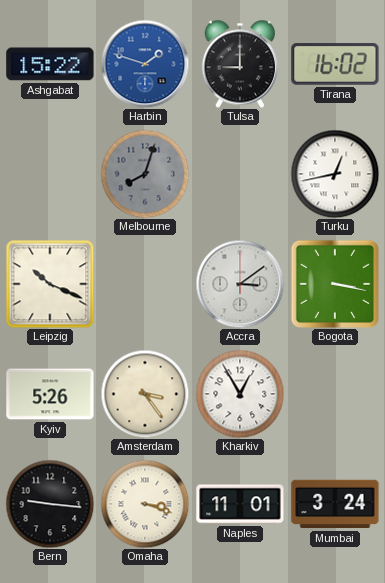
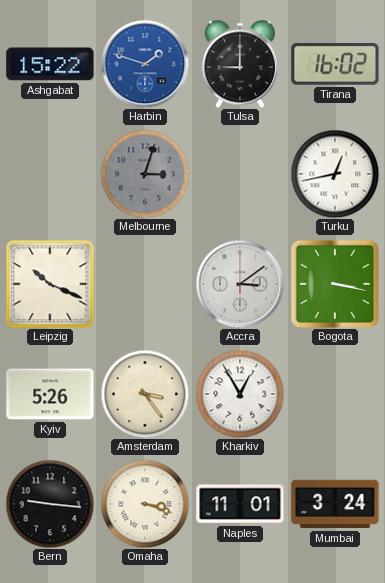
Melbourne: 8:03 -> 3:03 (145, 174)
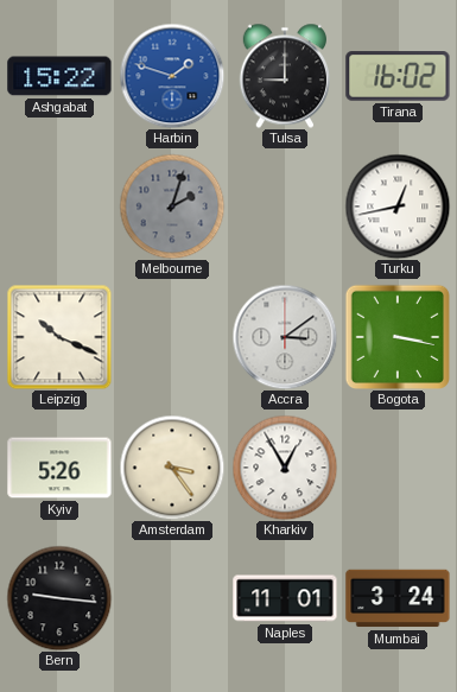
Melbourne: 3:03 -> 2:03 (172, 207)
Omaha: 3:18 -> none (145, 504)
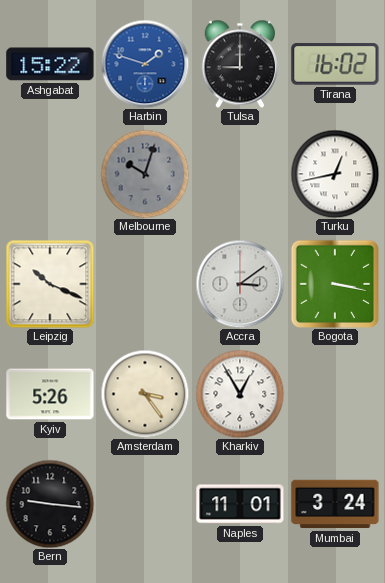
Melbourne: 2:03 -> 10:03 (145, 174)
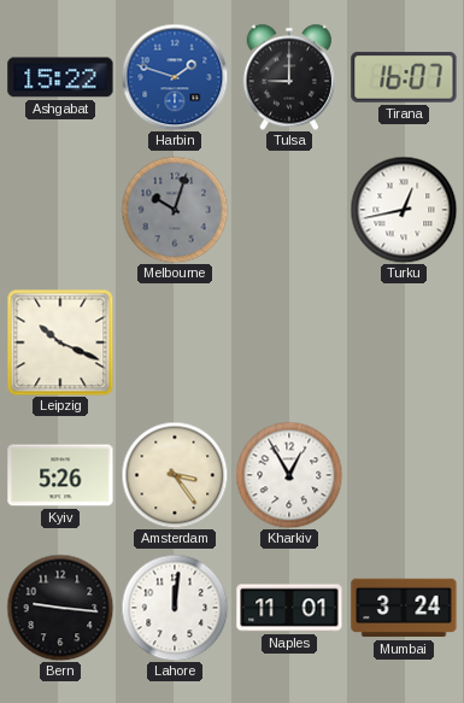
Tirana: 16:02 -> 16:07 (404, 77)
Accra: 3:09 -> none (240, 284)
Bogota: 3:17 -> none (334, 283)
Lahore: none -> 12:01 (175, 608)
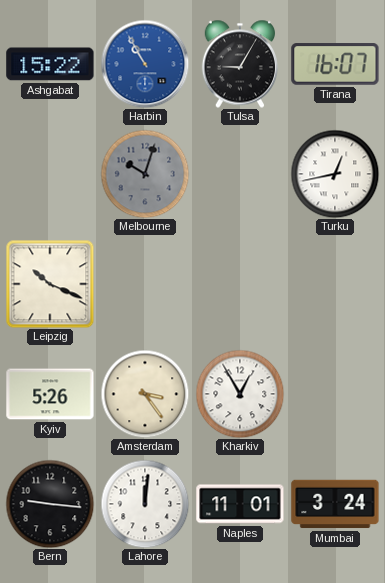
Harbin: 1:48 -> 10:55 (145, 64)
Tulsa: 9:00 -> 9:05 (239, 64)
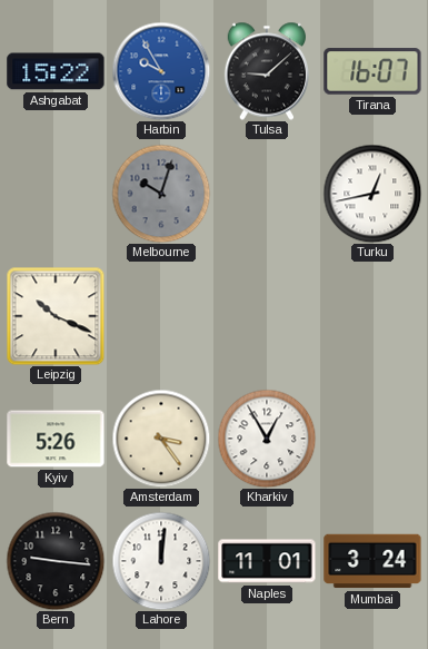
Harbin: 10:55 -> 9:55 (161, 71)
Tulsa: 9:05 -> 9:08 (266, 71)
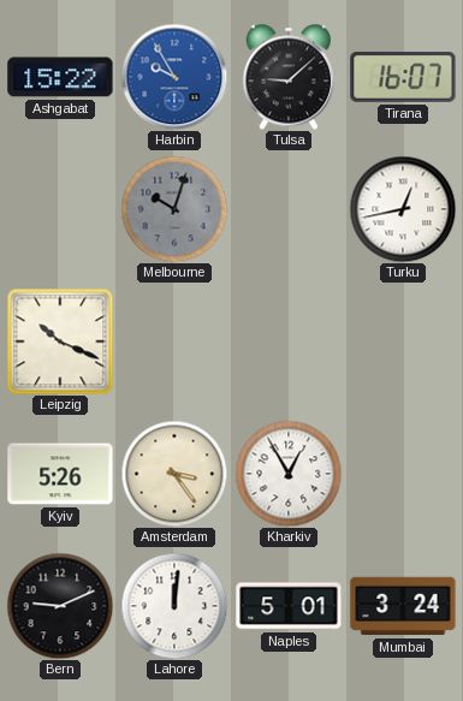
Bern: 9:16 -> 9:11 (60, 606)
Naples: 11:01 -> 5:01 (289, 606)
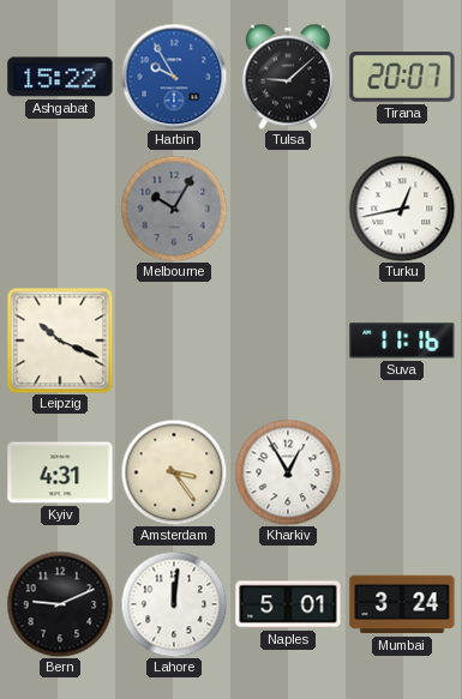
Tirana: 16:07 -> 20:07 (402, 77)
Melbourne: 10:03 -> 10:05 (174, 209)
Suva: none -> 11:16 (402, 341)
Kyiv: 5:26 -> 4:31 (60, 472)
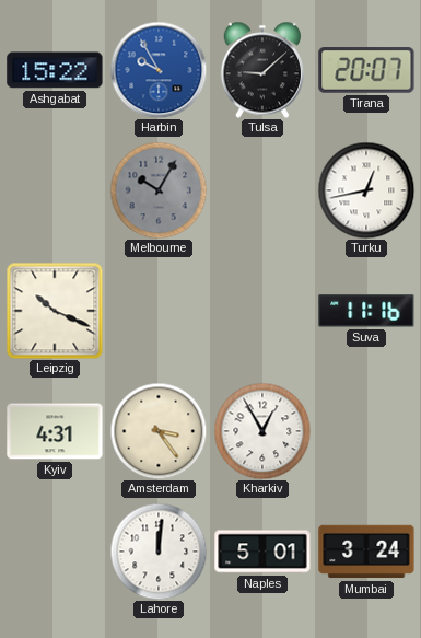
Bern: 9:11 -> none (60, 604)
